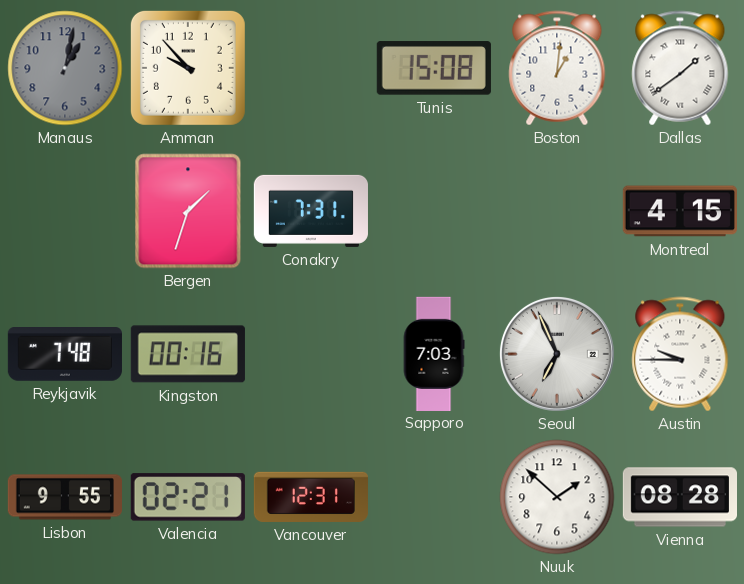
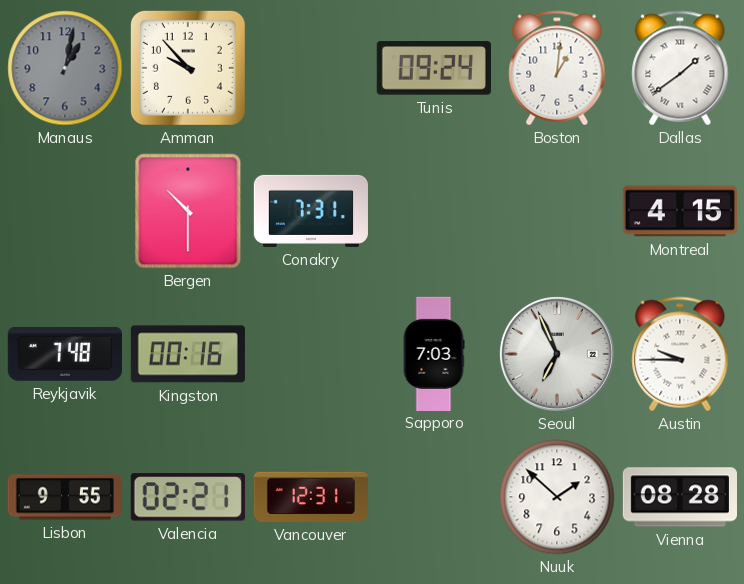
Tunis: 15:08 -> 09:24 (434, 68)
Bergen: 1:33 -> 10:30 (188, 211)
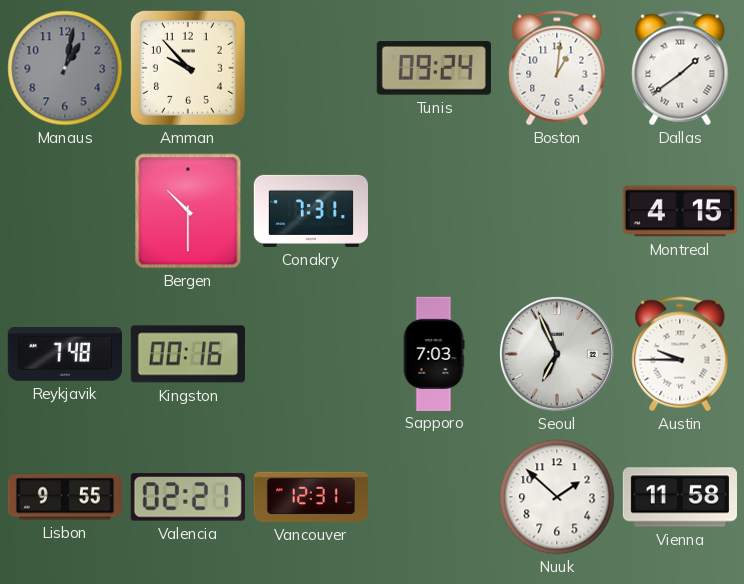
Vienna: 08:28 -> 11:58 (679, 497)
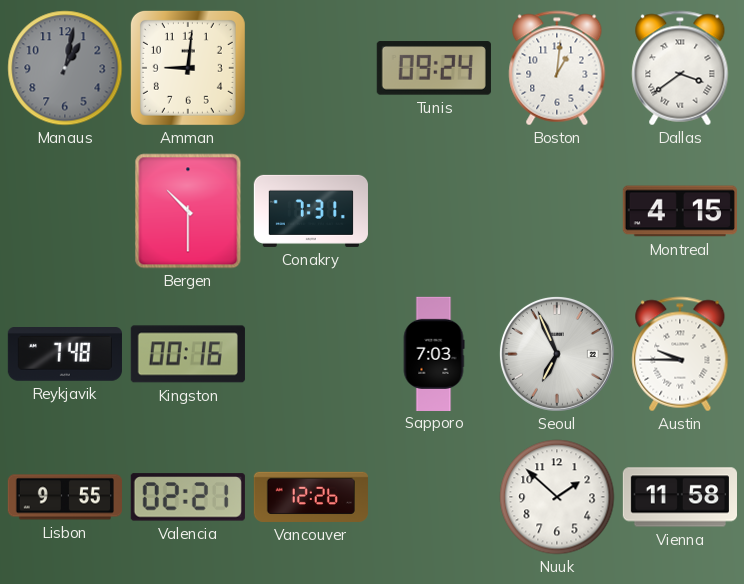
Amman: 9:53 -> 9:01 (188, 68)
Dallas: 1:39 -> 3:39 (680, 68)
Vancouver: 12:31 -> 12:26 (311, 497)
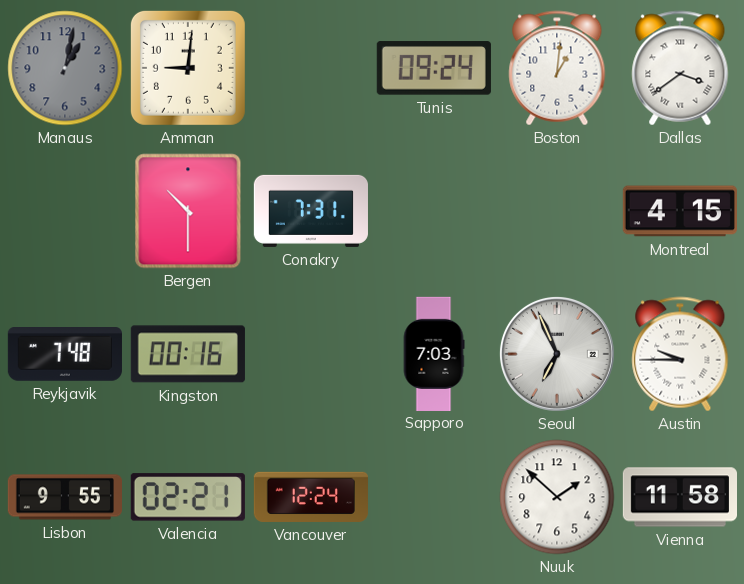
Vancouver: 12:26 -> 12:24 (311, 497)
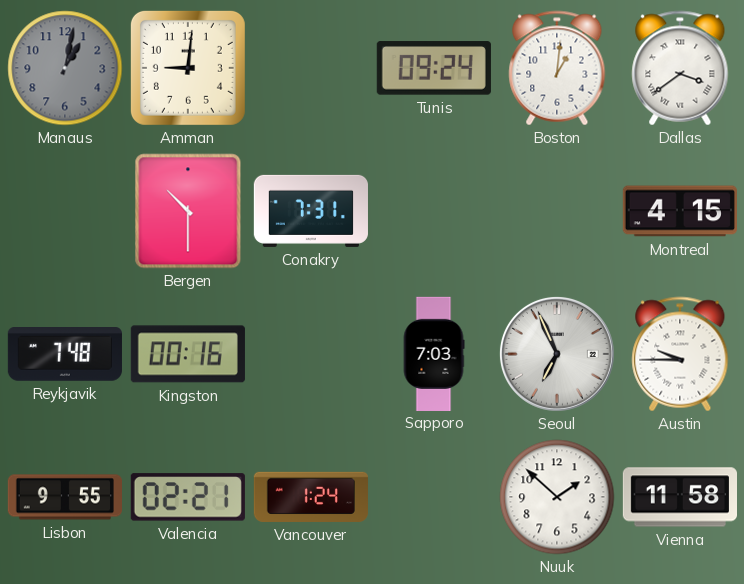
Vancouver: 12:24 -> 1:24 (311, 497)
